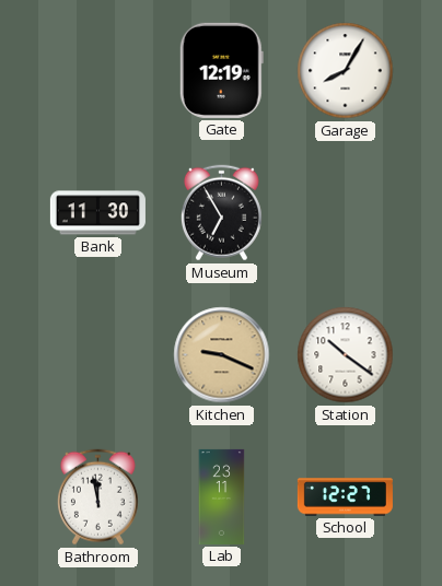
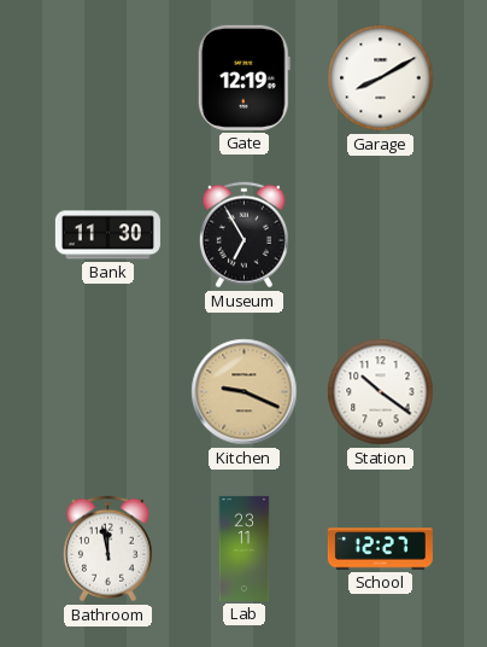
Garage: 8:05 -> 8:10 (381, 78)
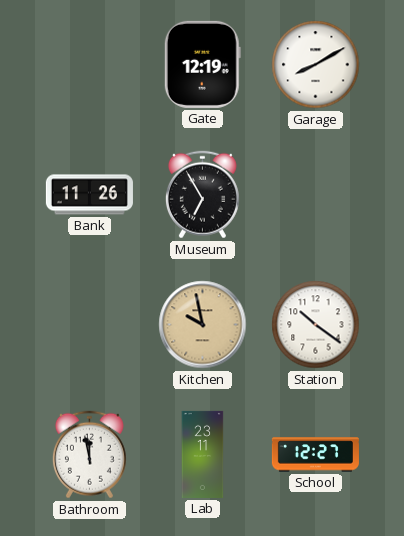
Bank: 11:30 -> 11:26 (89, 195)
Kitchen: 9:19 -> 9:58 (203, 325)
